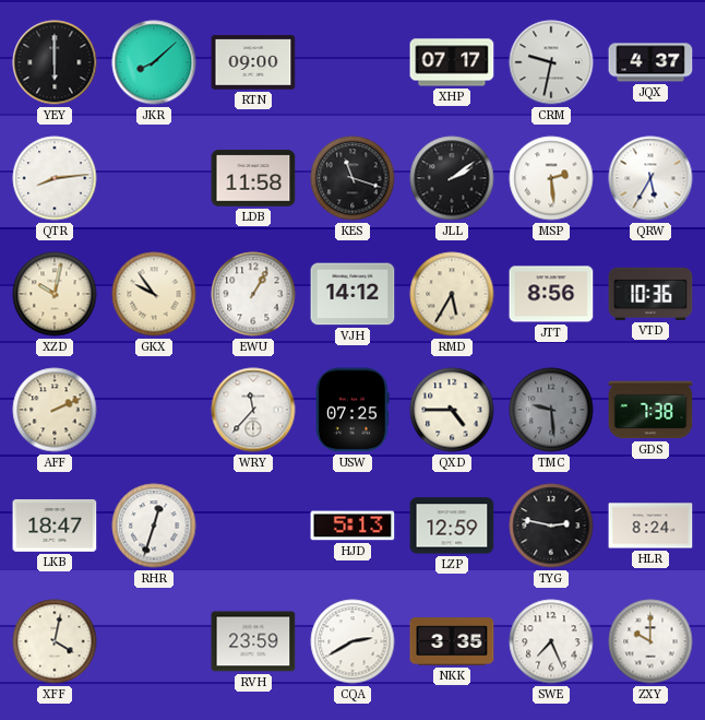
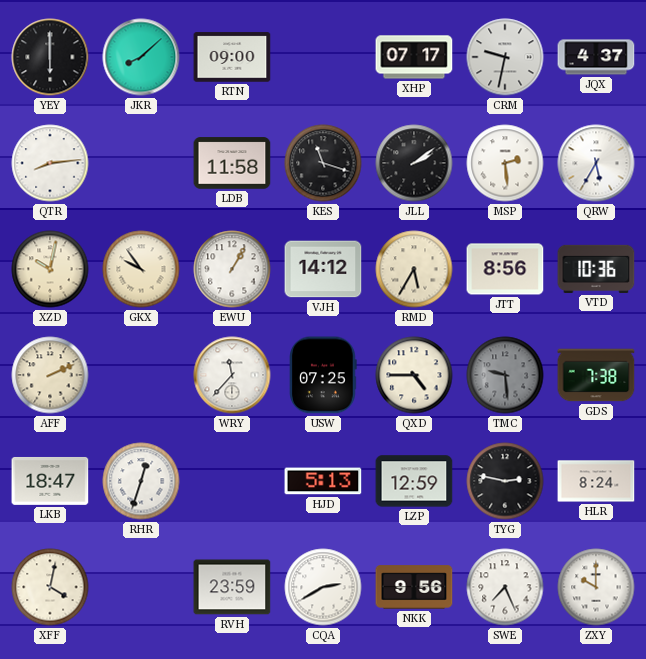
NKK: 3:35 -> 9:56 (414, 587)
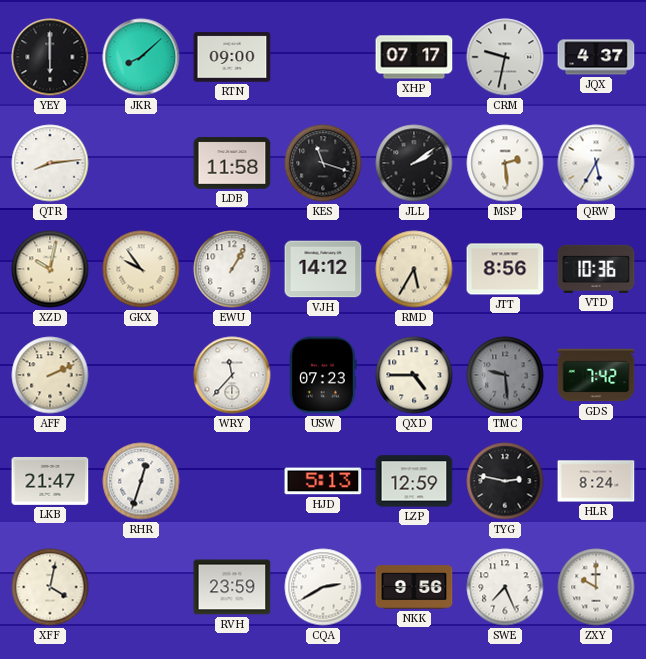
USW: 07:25 -> 07:23 (323, 375)
GDS: 7:38 -> 7:42 (596, 375)
LKB: 18:47 -> 21:47 (50, 481)
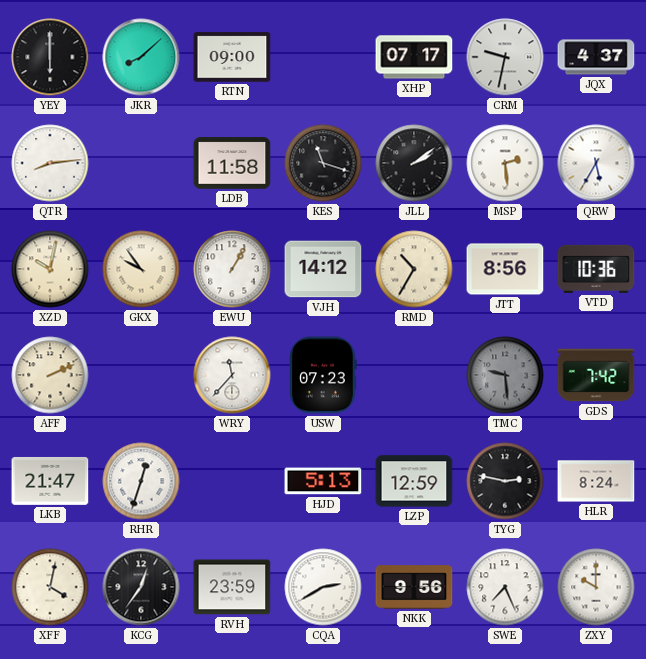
RMD: 5:35 -> 10:35 (414, 269)
QXD: 4:45 -> none (414, 375)
KCG: none -> 12:36 (141, 587)
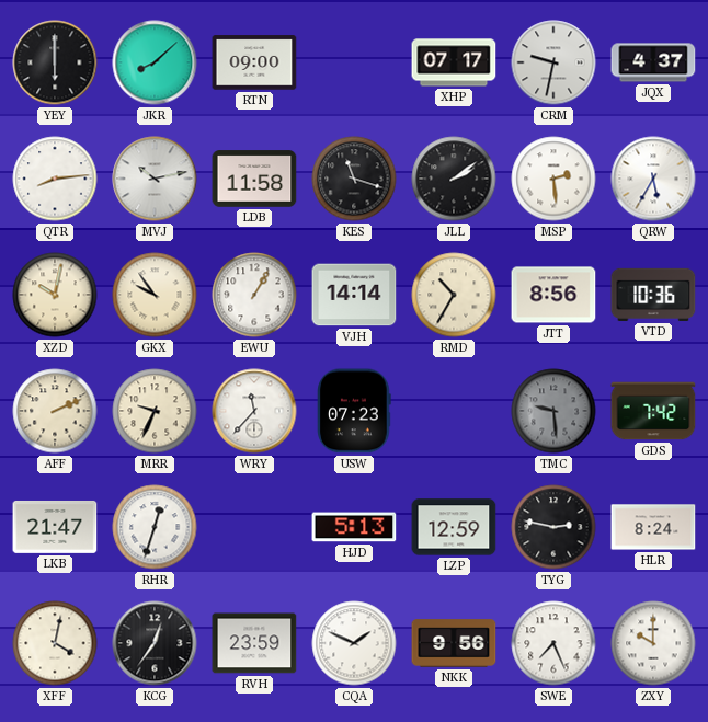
MVJ: none -> 10:13 (155, 179)
VJH: 14:12 -> 14:14 (354, 295)
MRR: none -> 9:34 (155, 411)
CQA: 2:40 -> 1:49 (354, 643)
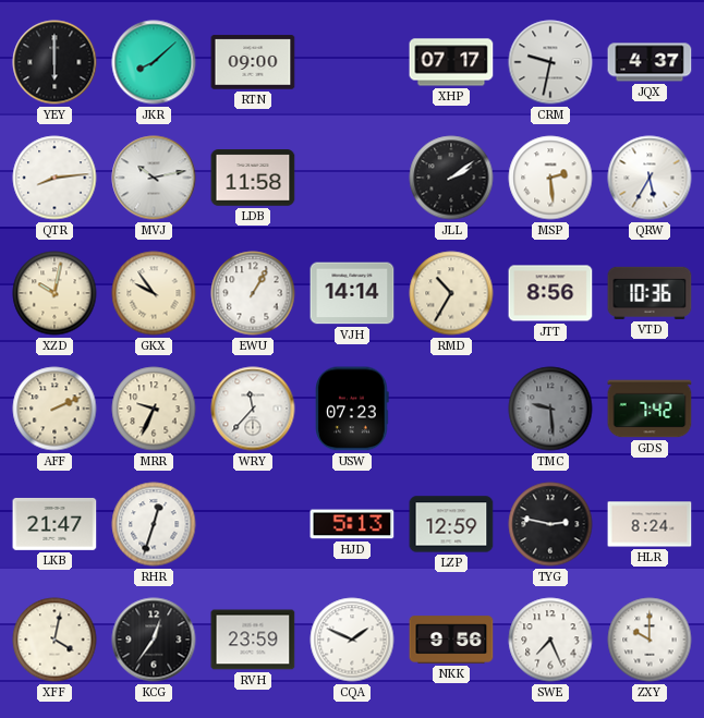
KES: 11:18 -> none (354, 179)
